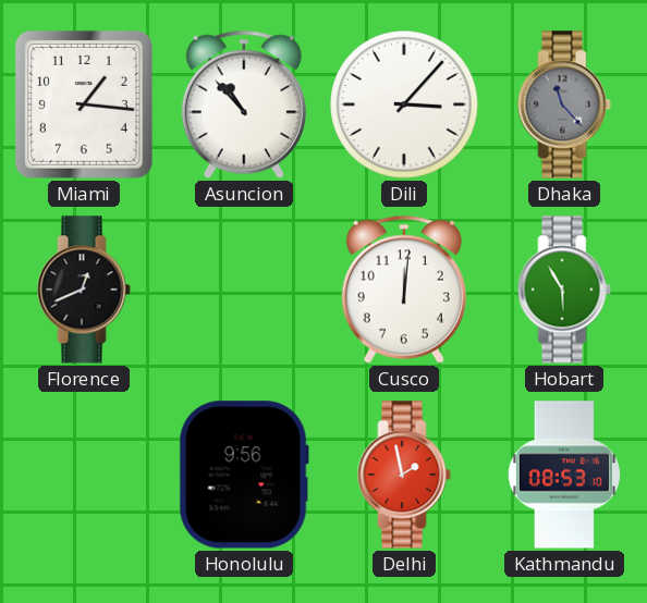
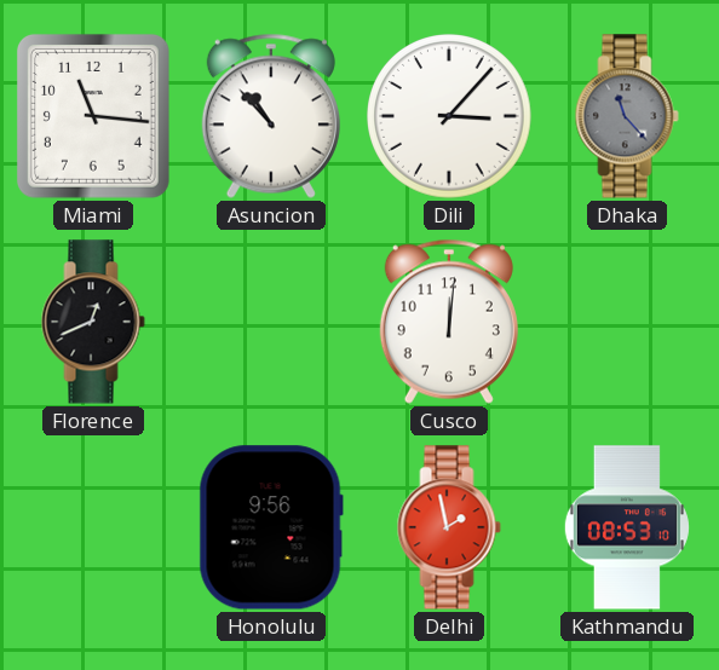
Miami: 1:16 -> 11:16 (93, 116)
Hobart: 5:55 -> none (564, 290)
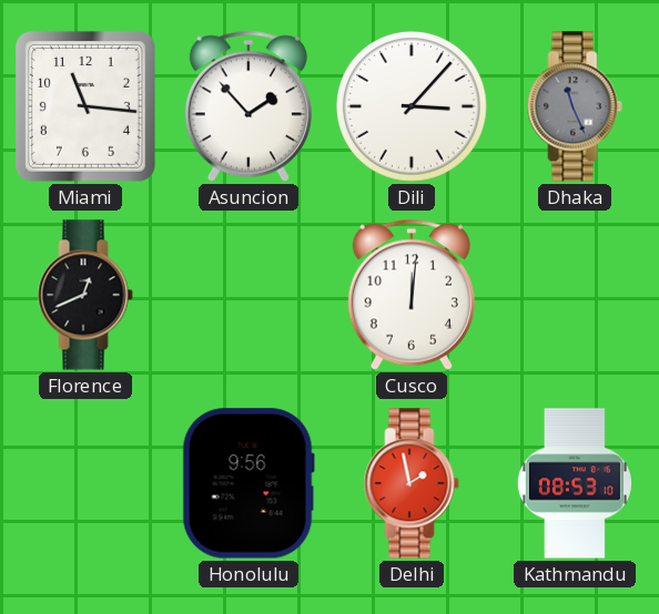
Asuncion: 10:53 -> 1:53 (249, 106)
Dhaka: 11:23 -> 11:26 (575, 106)
